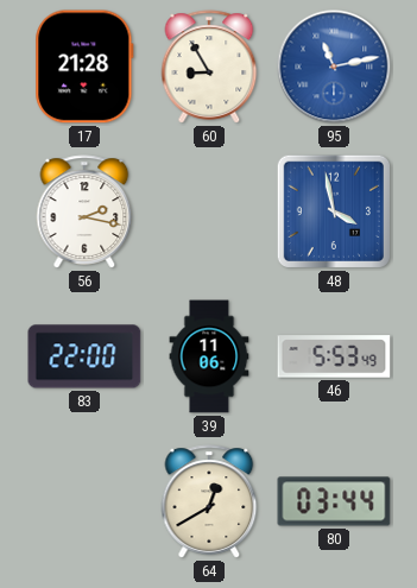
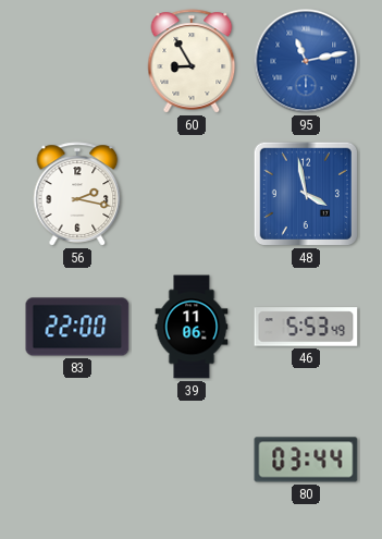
17: 21:28 -> none (84, 67)
64: 12:40 -> none (209, 501)
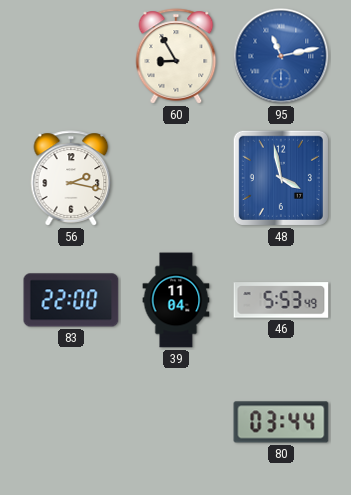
39: 11:06 -> 11:04 (176, 300)
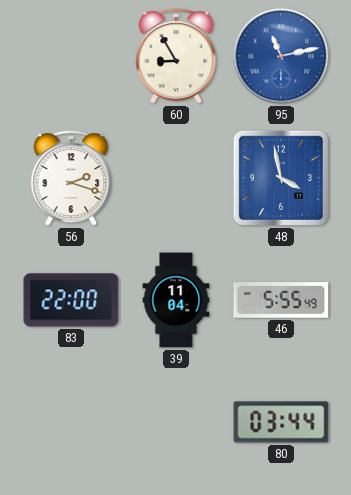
56: 2:17 -> 2:18 (71, 178)
46: 5:53 -> 5:55 (281, 300)
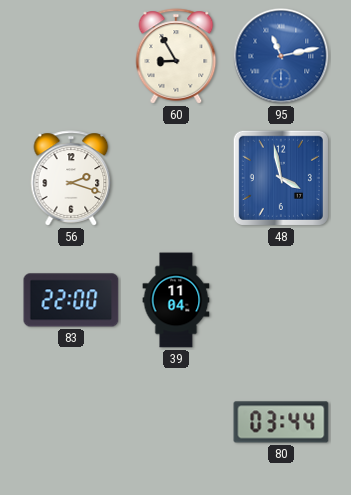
46: 5:55 -> none (281, 300)
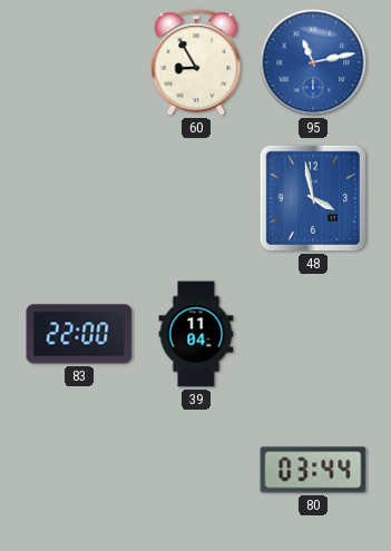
56: 2:18 -> none (71, 178)
